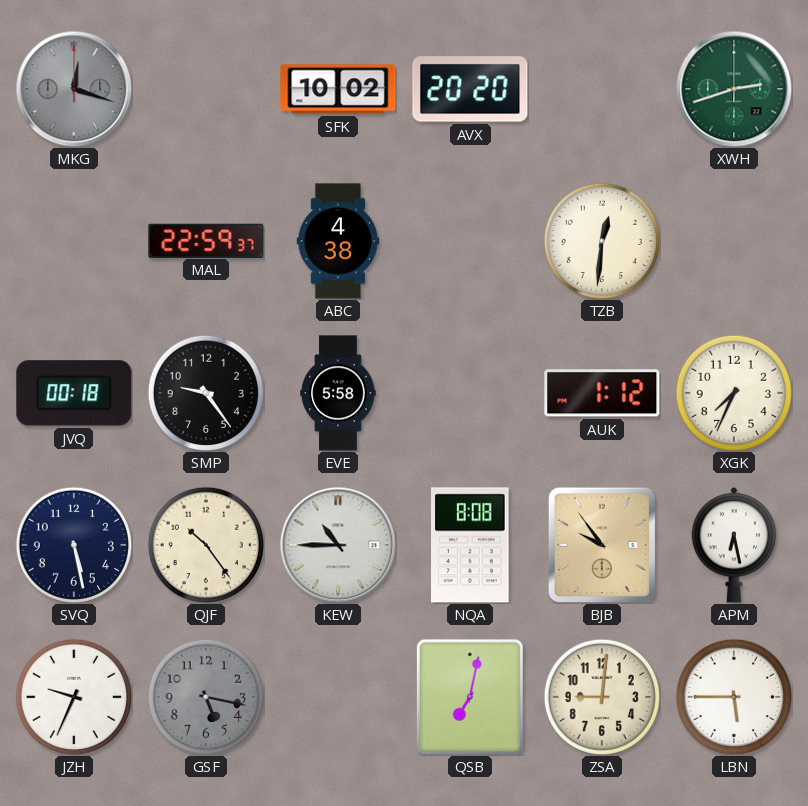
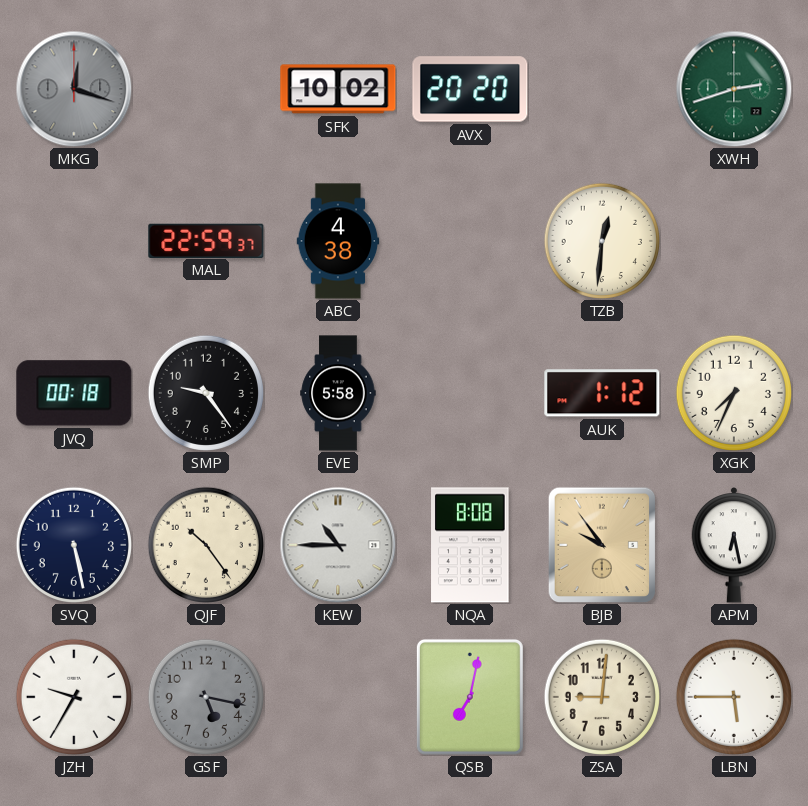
JZH: 9:34 -> 9:35 (73, 696)
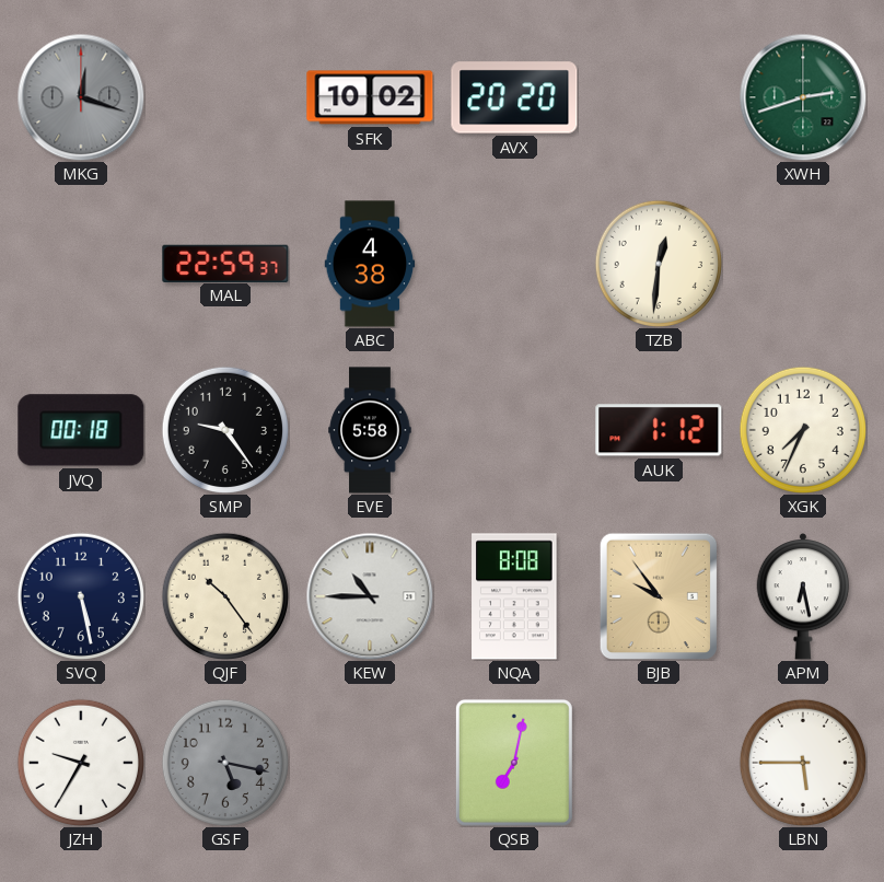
ZSA: 9:01 -> none (601, 696)
